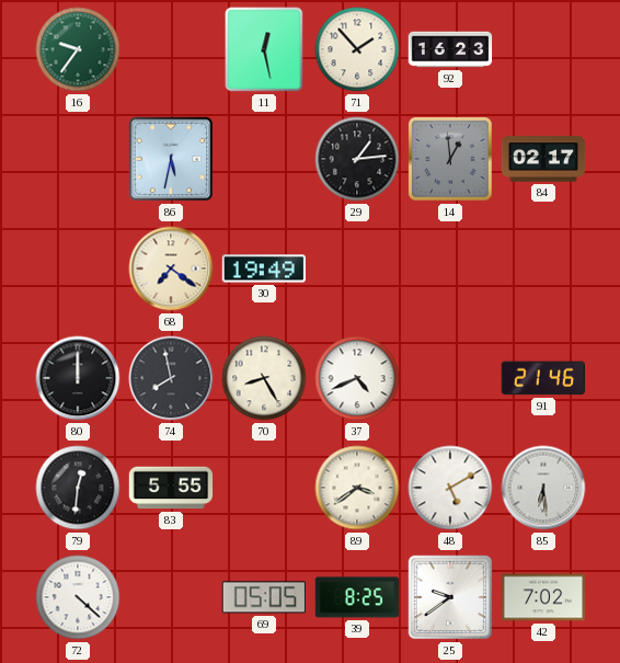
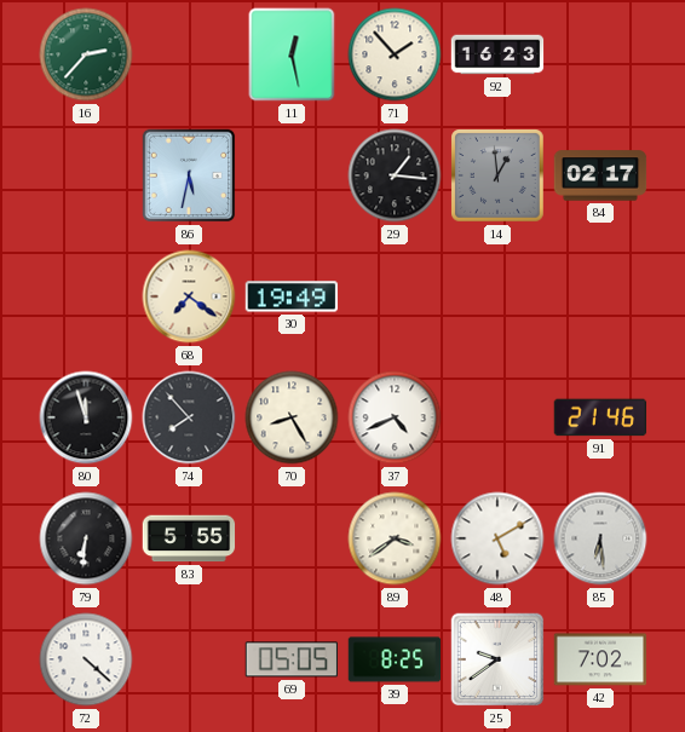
16: 9:36 -> 2:37 (86, 54)
29: 1:14 -> 1:16 (395, 175)
80: 12:00 -> 11:57 (86, 417)
74: 7:58 -> 7:53 (189, 417)
79: 12:31 -> 6:31 (86, 538)
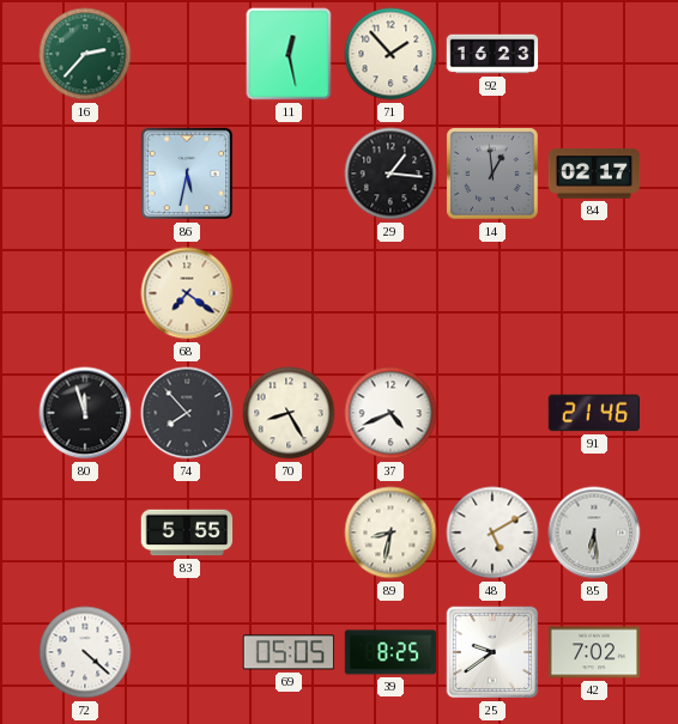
30: 19:49 -> none (292, 296)
79: 6:31 -> none (86, 538)
89: 3:39 -> 8:32 (391, 533)
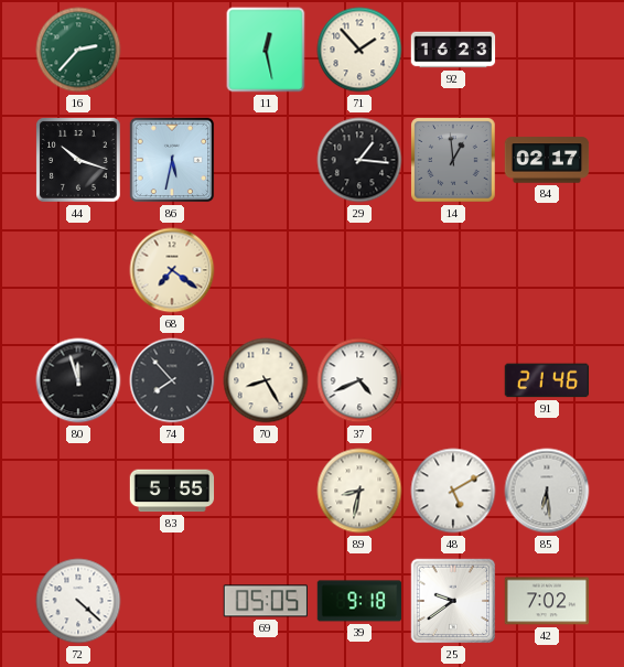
44: none -> 10:18 (78, 160)
39: 8:25 -> 9:18 (359, 601)
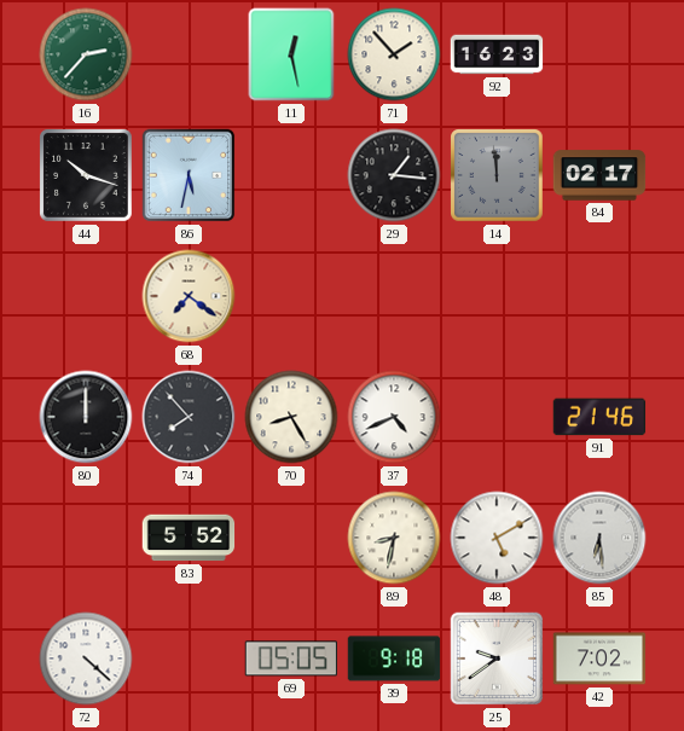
14: 12:59 -> 11:59 (497, 175)
80: 11:57 -> 12:00 (86, 417)
83: 5:55 -> 5:52 (189, 538)
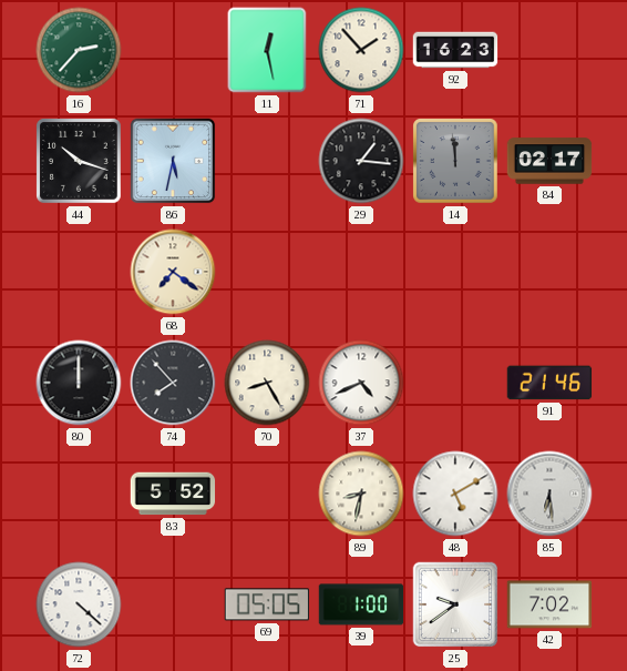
39: 9:18 -> 1:00 (361, 604)
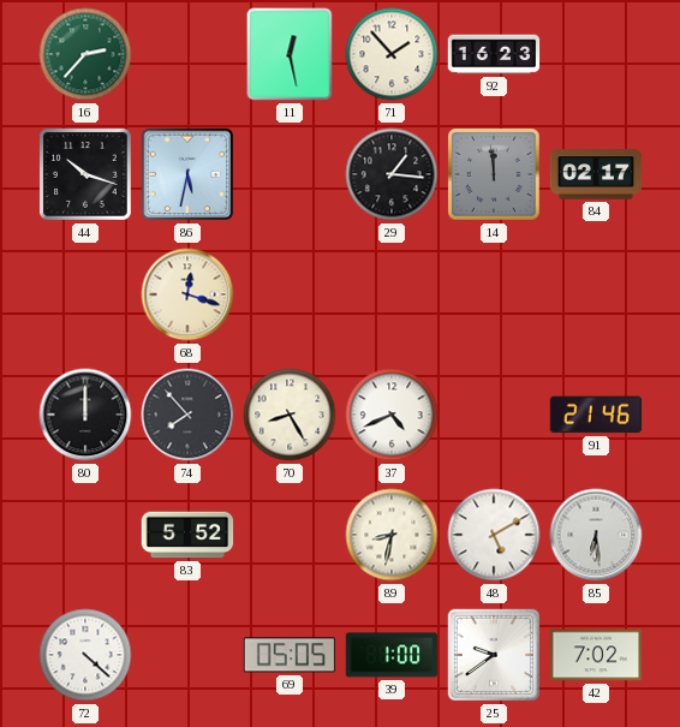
68: 7:21 -> 12:18 (187, 294)
